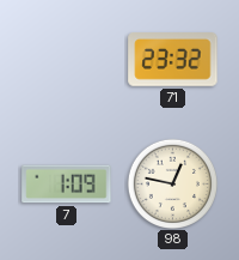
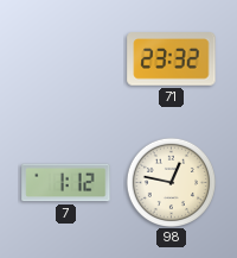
7: 1:09 -> 1:12 (66, 183)
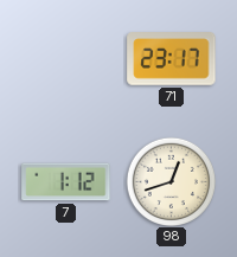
71: 23:32 -> 23:17 (172, 59)
98: 12:47 -> 12:42 (171, 181)
